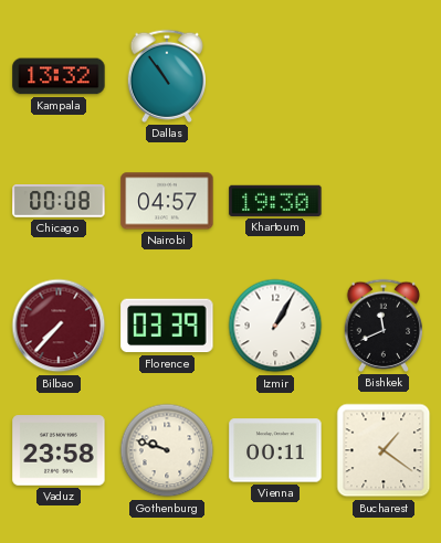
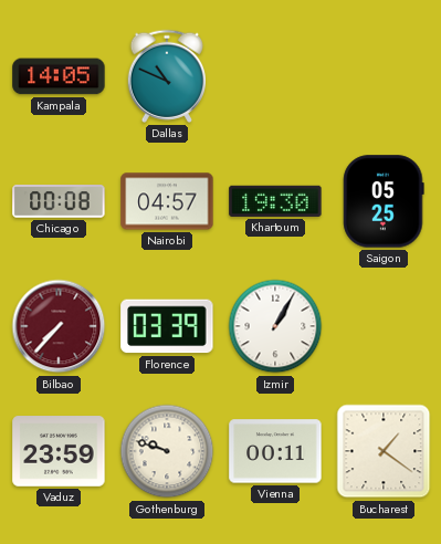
Kampala: 13:32 -> 14:05 (59, 76)
Dallas: 10:54 -> 10:49 (167, 76)
Saigon: none -> 05:25 (384, 201)
Bishkek: 11:41 -> none (384, 326)
Vaduz: 23:58 -> 23:59 (59, 451)
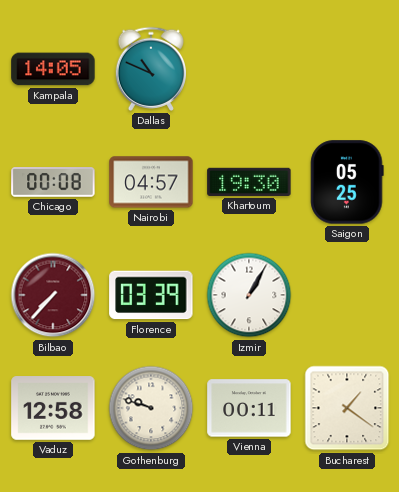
Vaduz: 23:59 -> 12:58 (53, 408)
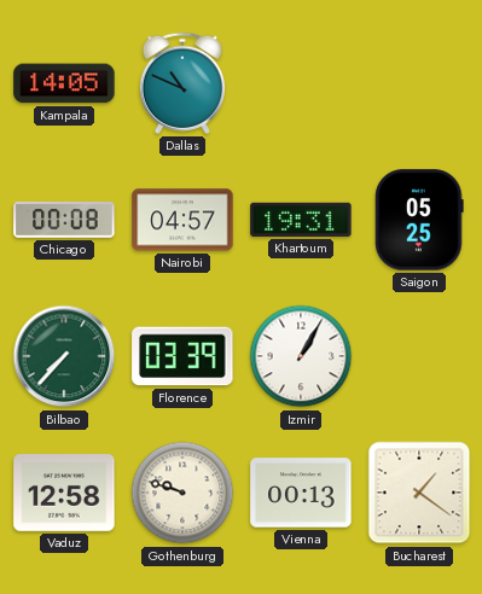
Khartoum: 19:30 -> 19:31 (301, 220)
Bilbao dial: burgundy -> green (64, 356)
Vienna: 00:11 -> 00:13 (301, 493)
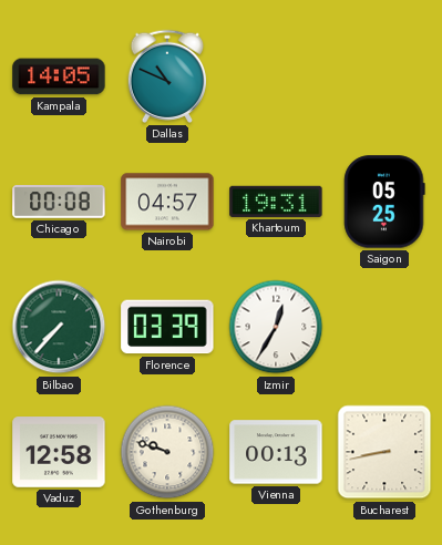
Izmir: 1:05 -> 12:35 (276, 327)
Bucharest: 1:21 -> 8:43 (384, 452)
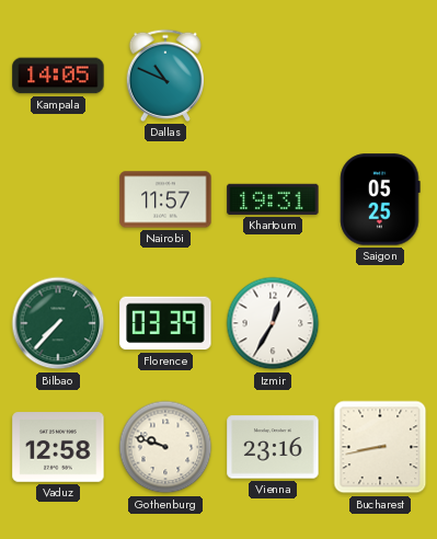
Chicago: 00:08 -> none (59, 202)
Nairobi: 04:57 -> 11:57 (165, 199)
Vienna: 00:13 -> 23:16 (273, 447)
